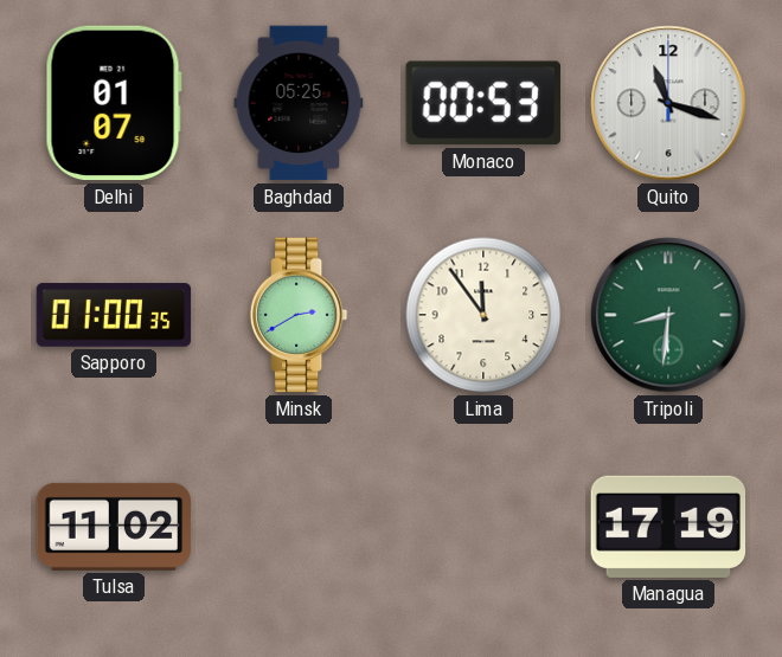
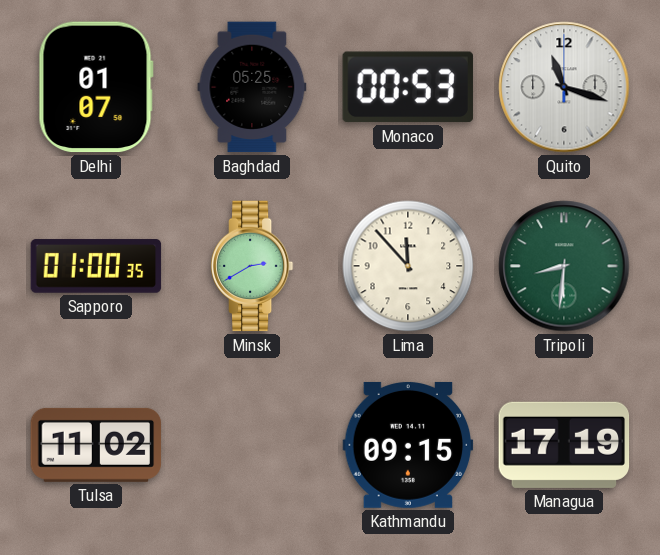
Lima: 11:54 -> 11:53 (408, 266)
Kathmandu: none -> 09:15 (408, 445)
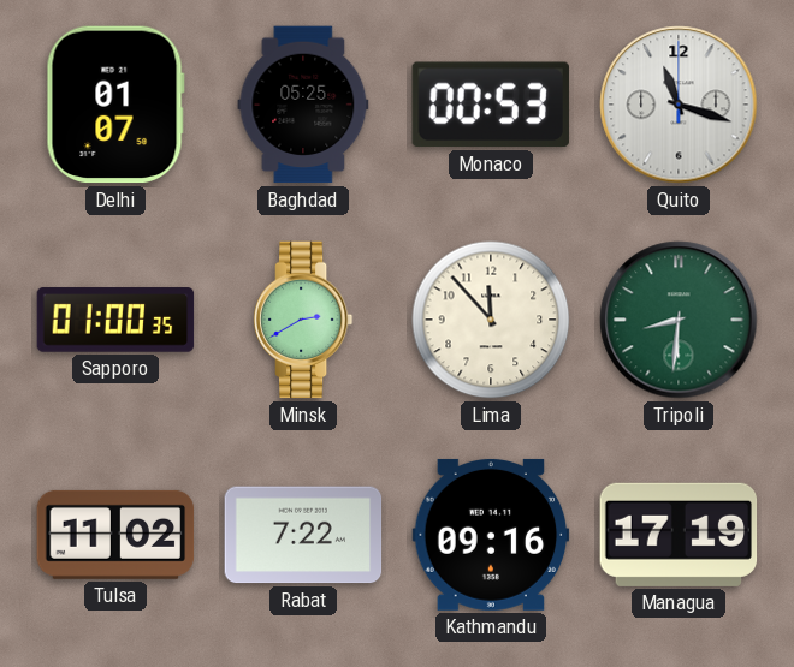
Rabat: none -> 7:22 (303, 535)
Kathmandu: 09:15 -> 09:16 (491, 535)
